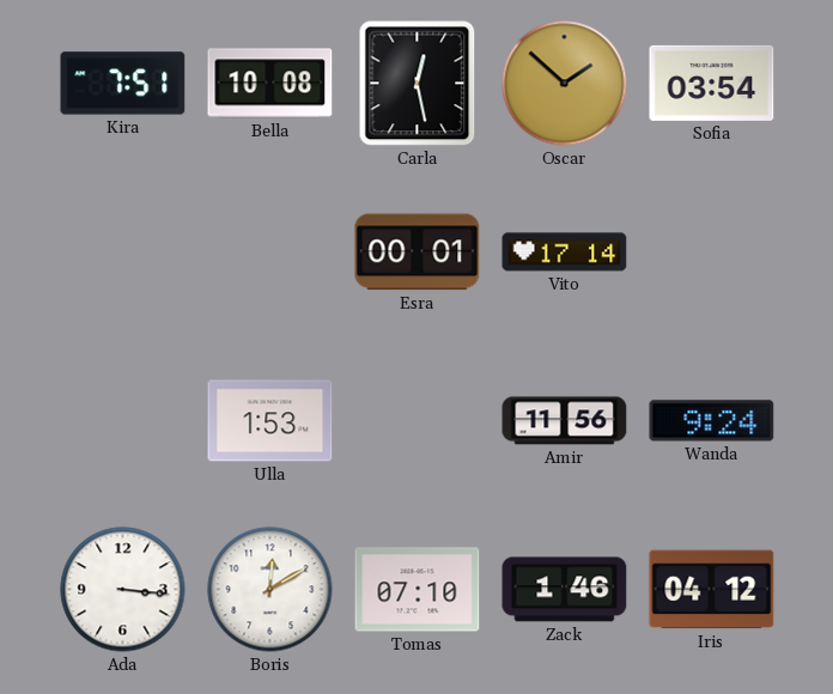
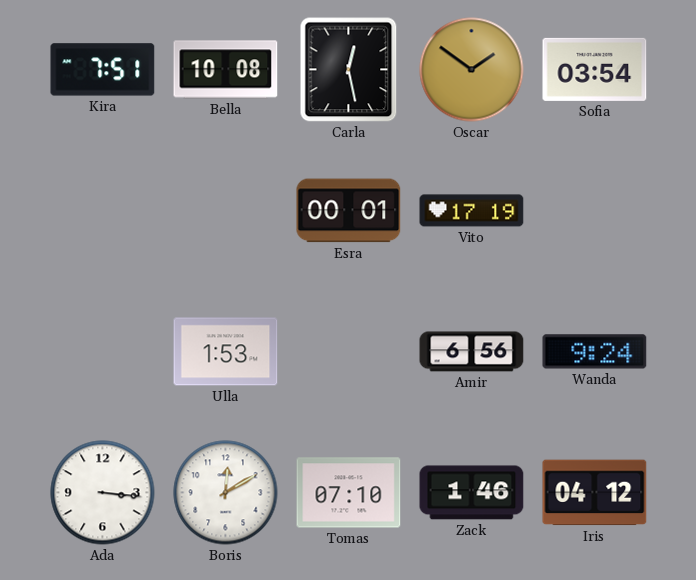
Oscar: 1:52 -> 1:51 (472, 70)
Vito: 17:14 -> 17:19 (472, 211)
Amir: 11:56 -> 6:56 (472, 352)
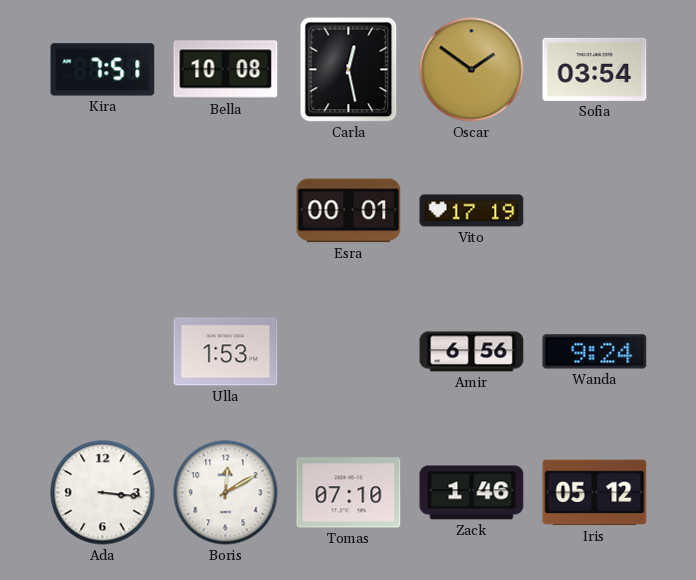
Iris: 04:12 -> 05:12 (595, 493)
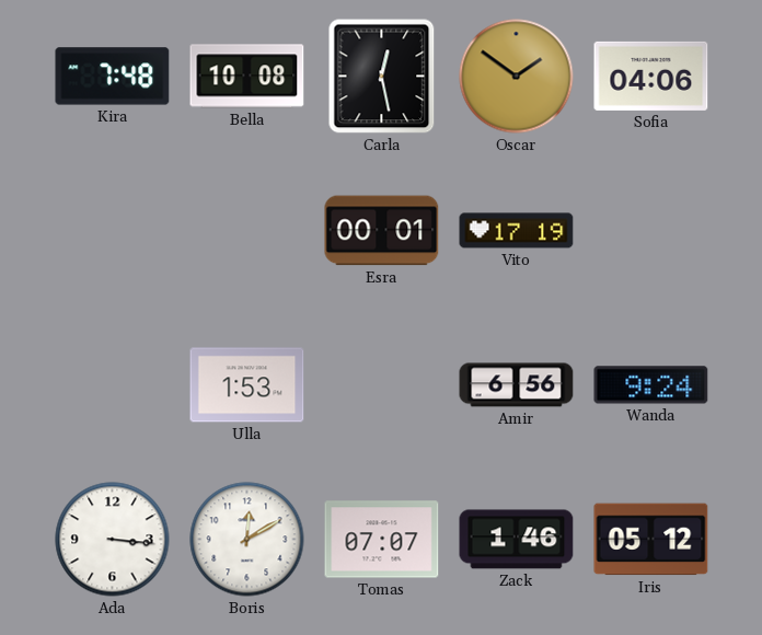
Kira: 7:51 -> 7:48 (113, 77)
Sofia: 03:54 -> 04:06 (651, 76)
Tomas: 07:10 -> 07:07 (382, 540)
